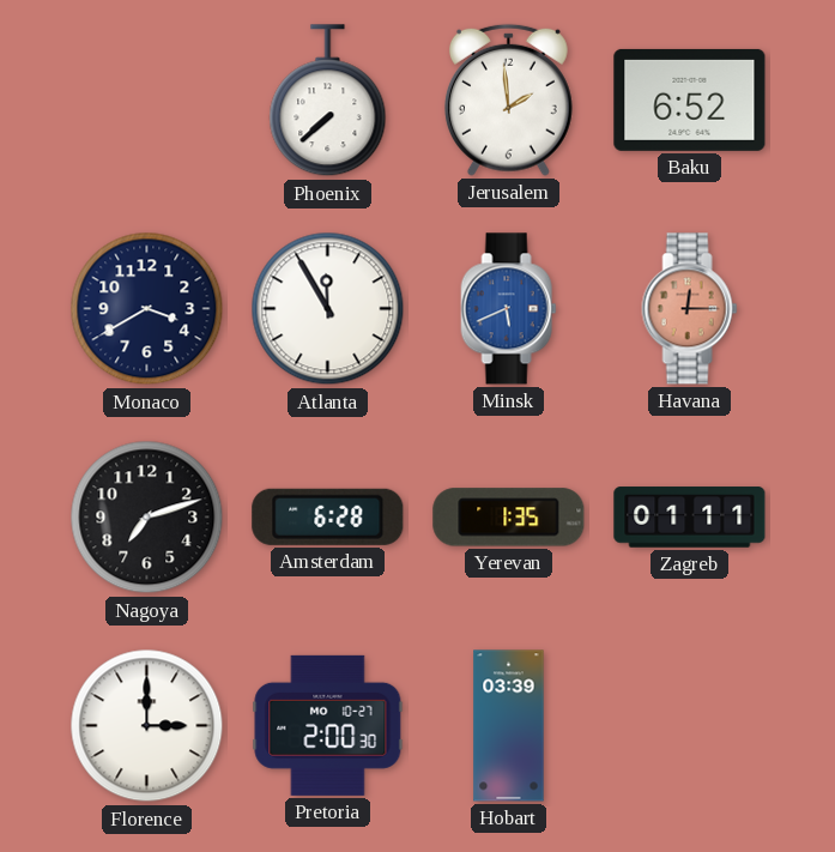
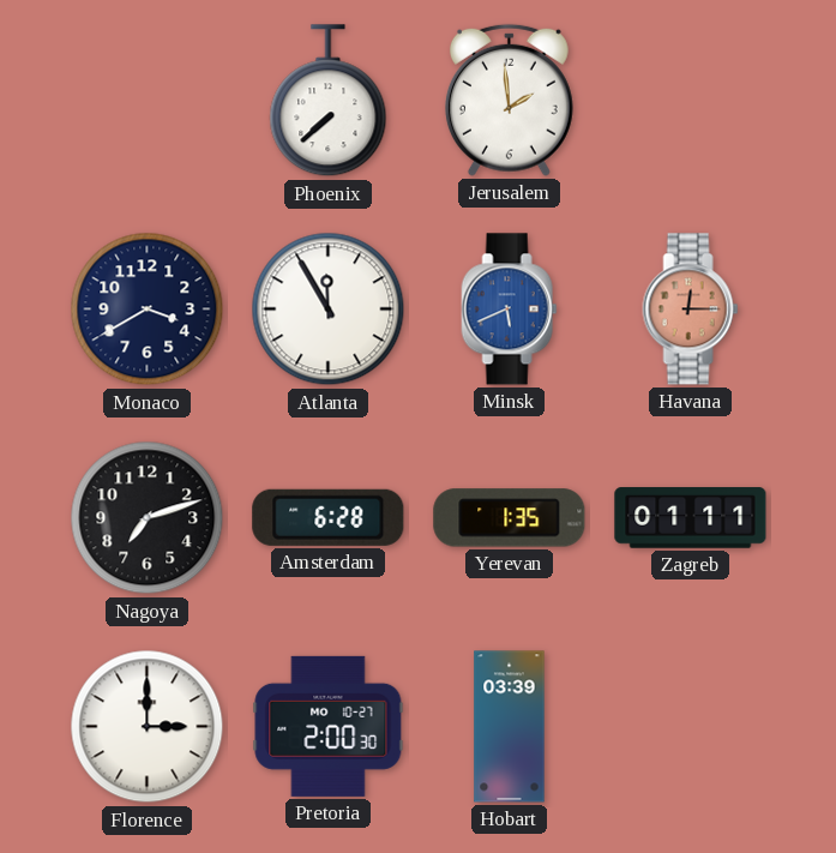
Baku: 6:52 -> none (690, 99)
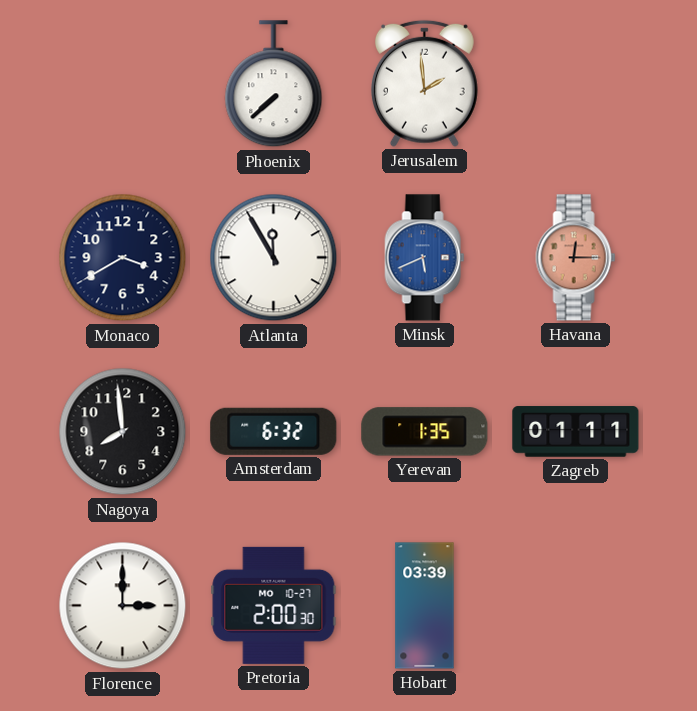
Nagoya: 7:12 -> 7:59 (123, 432)
Amsterdam: 6:28 -> 6:32 (274, 431)
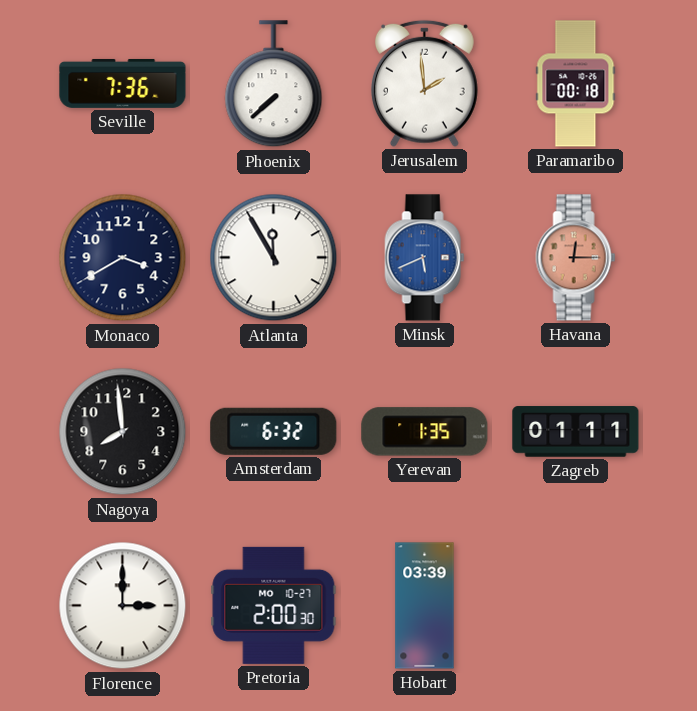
Seville: none -> 7:36 (123, 83)
Paramaribo: none -> 00:18 (576, 84)
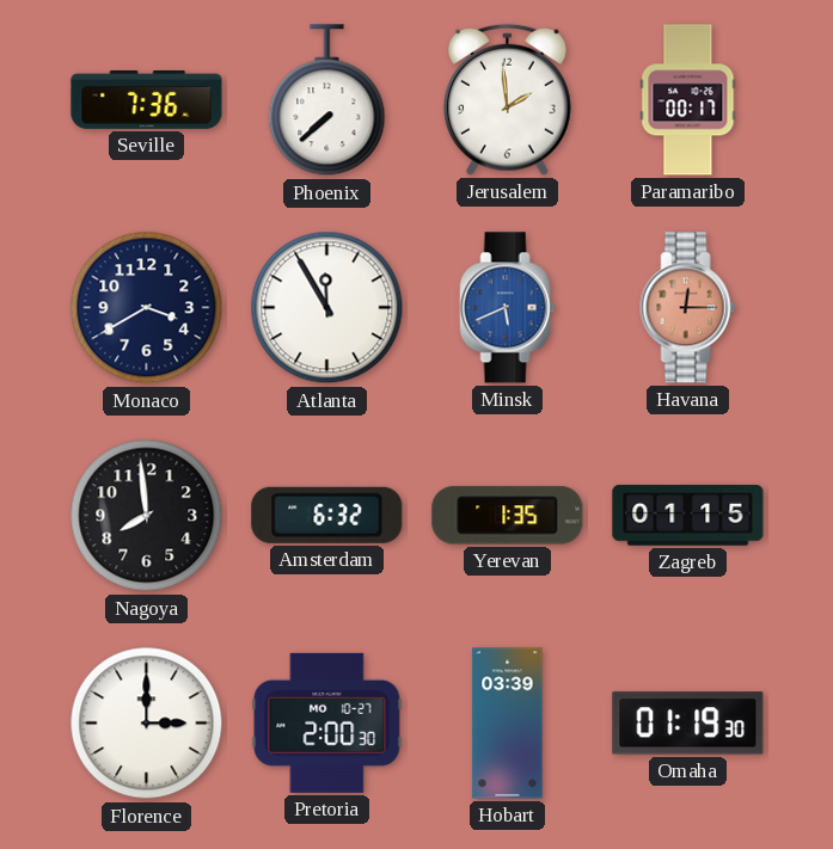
Paramaribo: 00:18 -> 00:17 (688, 100)
Zagreb: 01:11 -> 01:15 (688, 516)
Omaha: none -> 01:19 (688, 724)
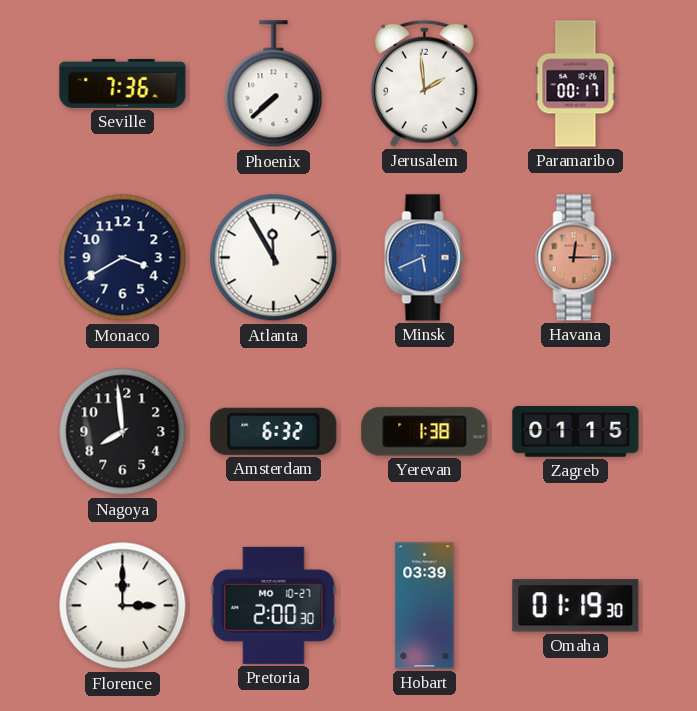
Yerevan: 1:35 -> 1:38 (425, 432)
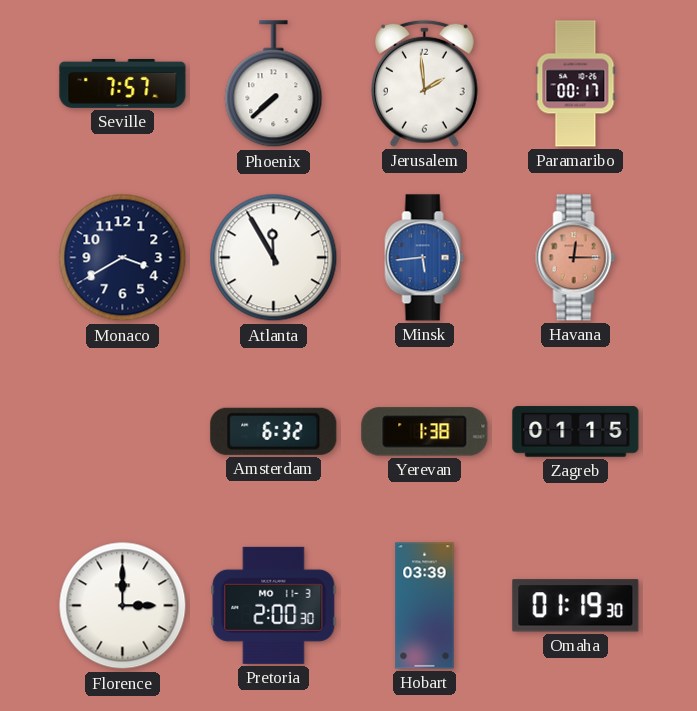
Seville: 7:36 -> 7:57 (123, 83)
Minsk: 5:41 -> 5:44 (425, 258)
Nagoya: 7:59 -> none (123, 432)
Pretoria date: MO 10-27 -> MO 11-3 (274, 605)
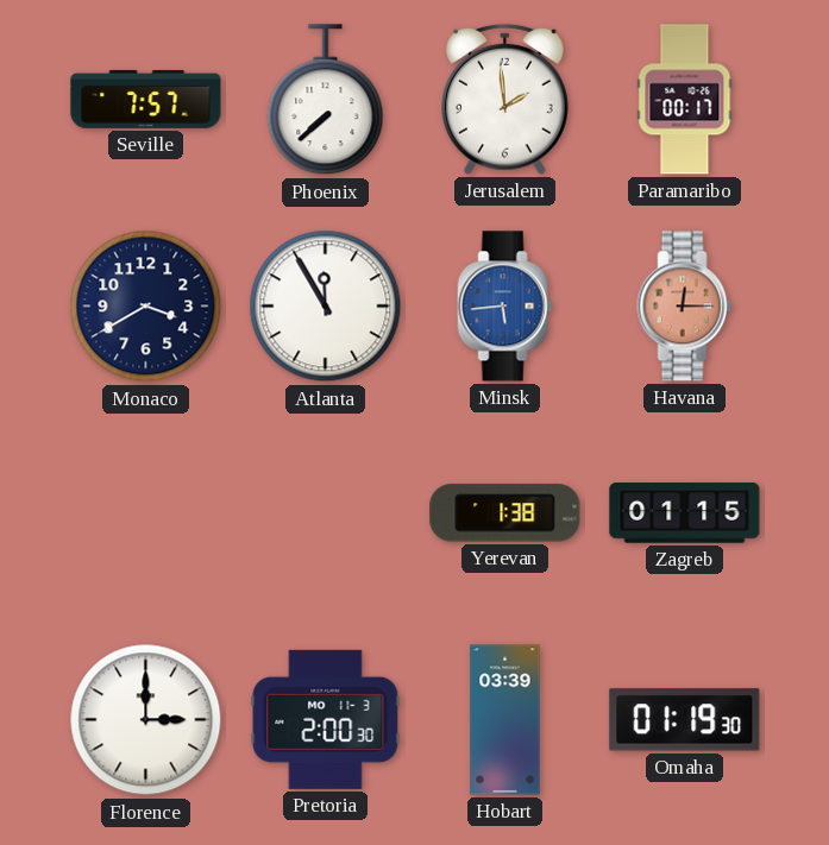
Amsterdam: 6:32 -> none (274, 431)
